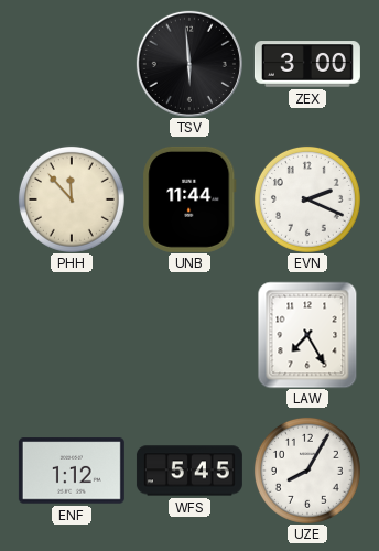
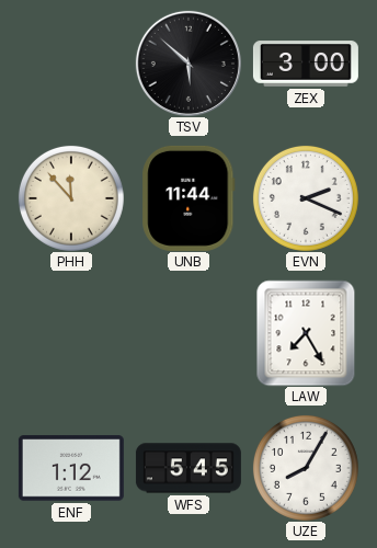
TSV: 5:59 -> 5:52 (188, 64)
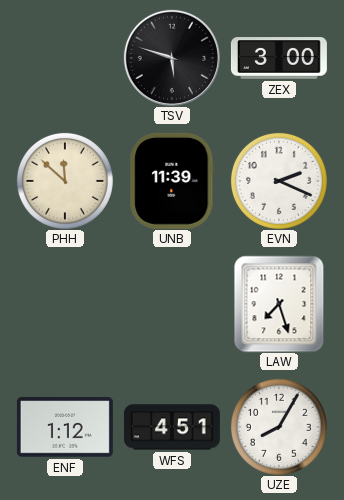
TSV: 5:52 -> 5:48 (172, 58)
PHH: 11:53 -> 11:52 (65, 181)
UNB: 11:44 -> 11:39 (172, 181)
LAW: 7:25 -> 7:27 (279, 304)
WFS: 5:45 -> 4:51 (172, 427)
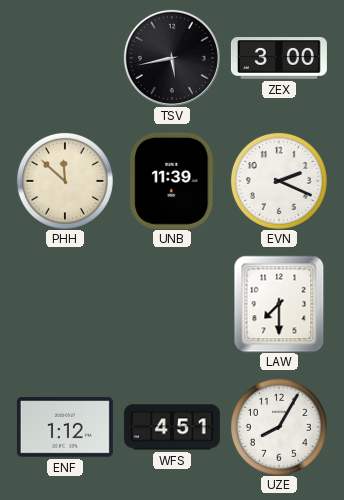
TSV: 5:48 -> 5:43 (172, 58)
LAW: 7:27 -> 7:30 (279, 304)
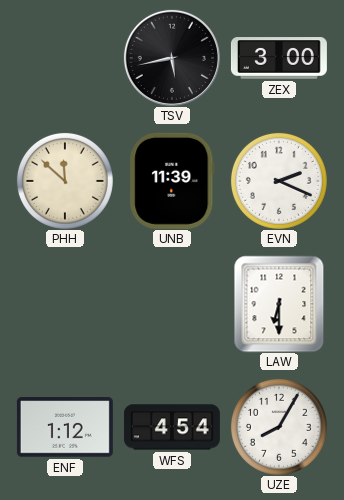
LAW: 7:30 -> 6:30 (279, 304)
WFS: 4:51 -> 4:54 (172, 427)
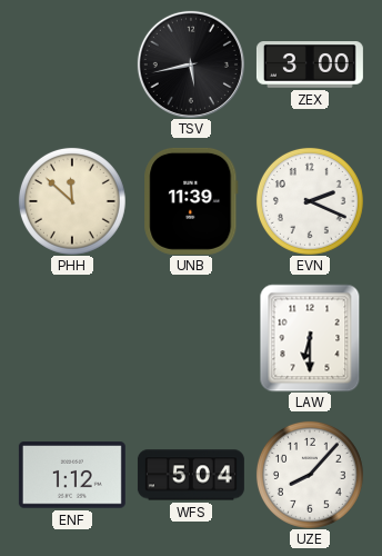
WFS: 4:54 -> 5:04 (191, 475)
UZE: 8:05 -> 8:07 (310, 475)
